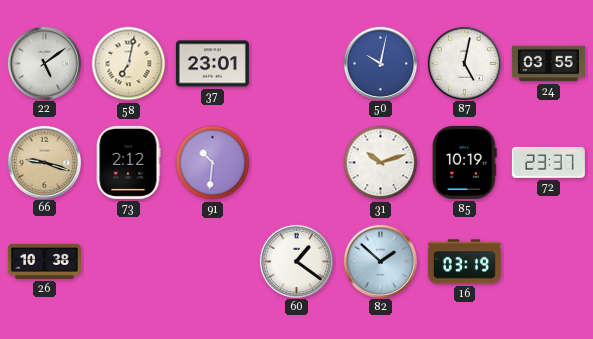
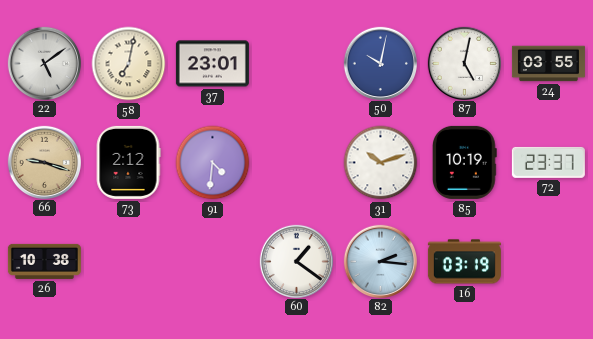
91: 10:31 -> 4:31 (213, 163)
82: 1:52 -> 2:16 (380, 261)
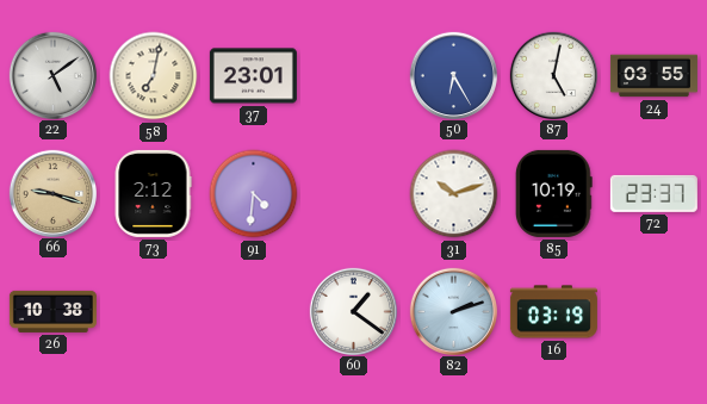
50: 10:02 -> 6:25 (453, 75)
82: 2:16 -> 2:12 (453, 311)
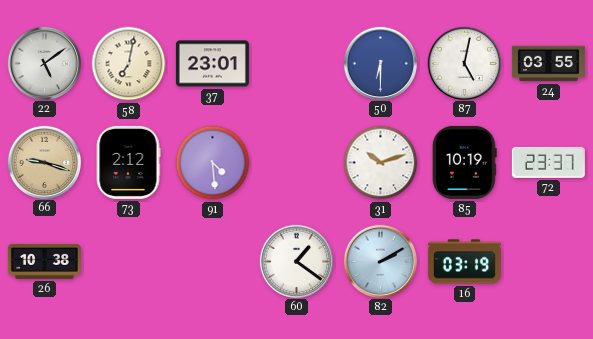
50: 6:25 -> 6:30 (380, 63)
91: 4:31 -> 4:29 (213, 163)
82: 2:12 -> 2:10 (380, 261)
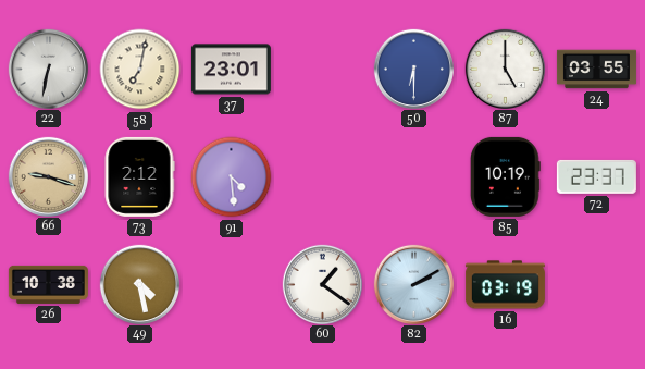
22: 5:09 -> 6:32 (48, 69)
87: 5:02 -> 5:00 (505, 69)
31: 10:12 -> none (381, 163)
49: none -> 4:28 (139, 284)
